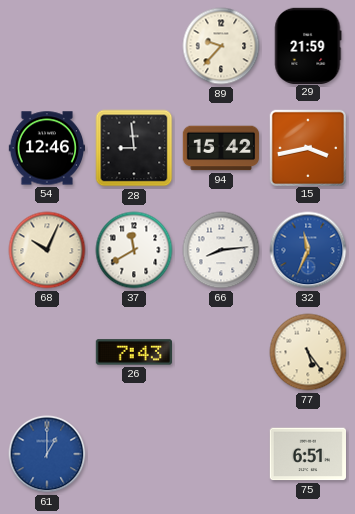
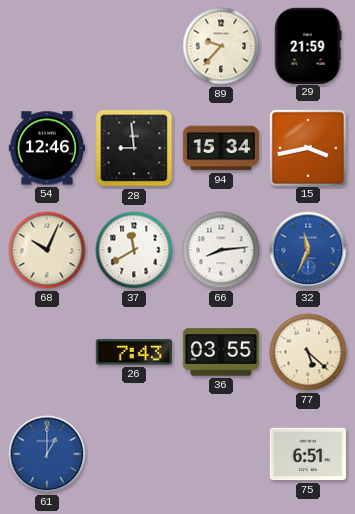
94: 15:42 -> 15:34 (220, 148)
36: none -> 03:55 (220, 352)
77: 5:24 -> 5:22 (308, 352)
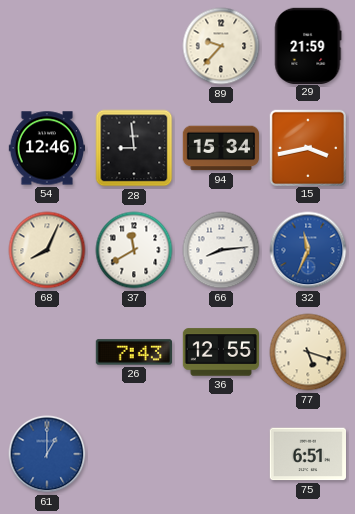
68: 10:04 -> 8:04 (47, 250)
36: 03:55 -> 12:55 (220, 352)
77: 5:22 -> 5:18 (308, 352)
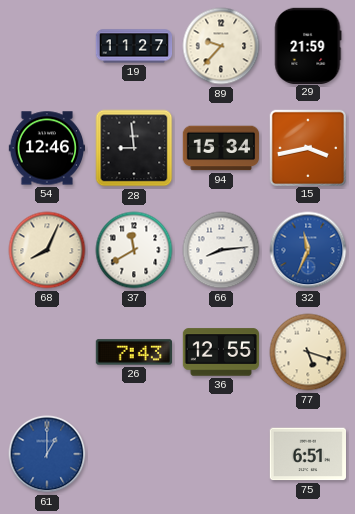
19: none -> 11:27 (134, 46)
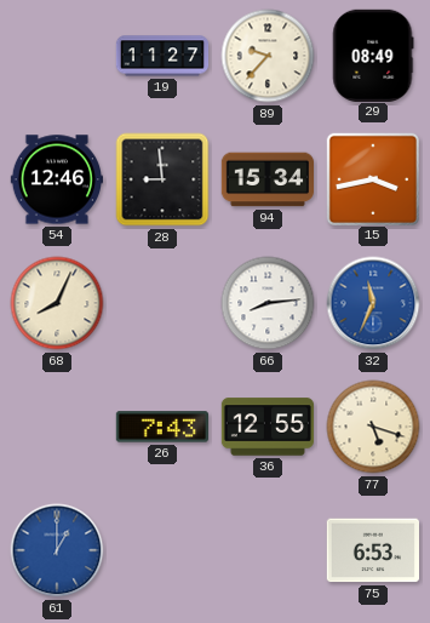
29: 21:59 -> 08:49 (373, 55)
37: 11:40 -> none (134, 250)
75: 6:51 -> 6:53 (372, 550)
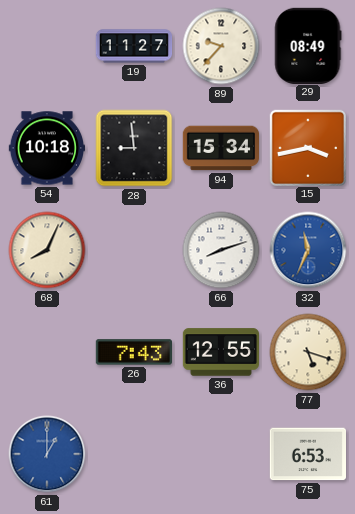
54: 12:46 -> 10:18 (46, 148)
66: 8:14 -> 8:12 (221, 250)
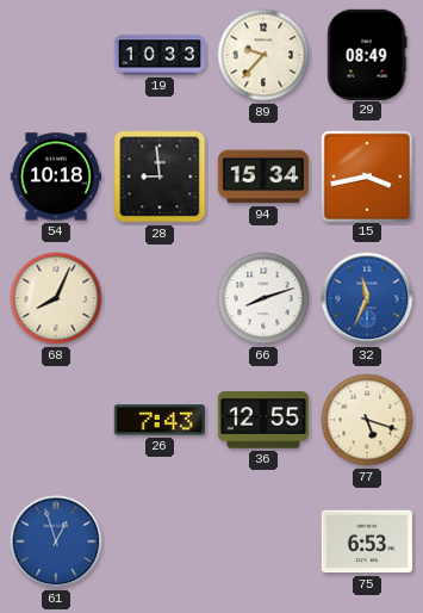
19: 11:27 -> 10:33 (160, 55)
61: 1:00 -> 12:57 (56, 541)
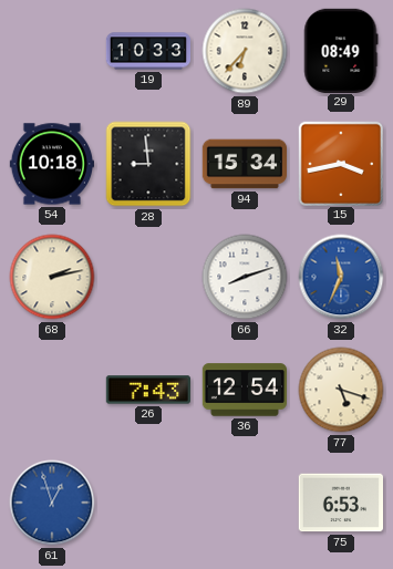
89: 9:37 -> 6:37 (245, 51)
68: 8:04 -> 2:13 (52, 277)
36: 12:55 -> 12:54 (244, 390)
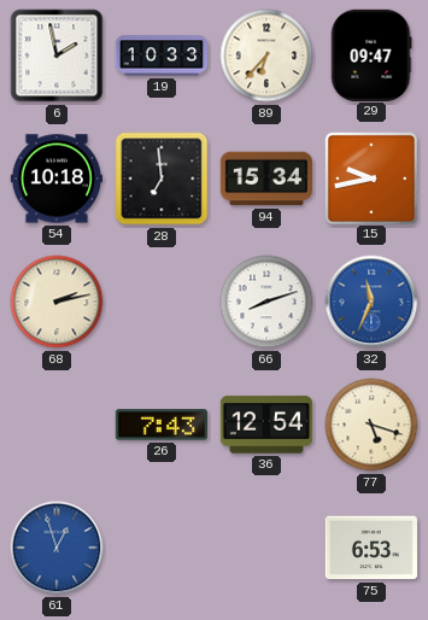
6: none -> 1:58 (57, 55)
29: 08:49 -> 09:47 (371, 54)
28: 8:59 -> 6:59 (162, 179)
15: 3:43 -> 9:43 (370, 177)
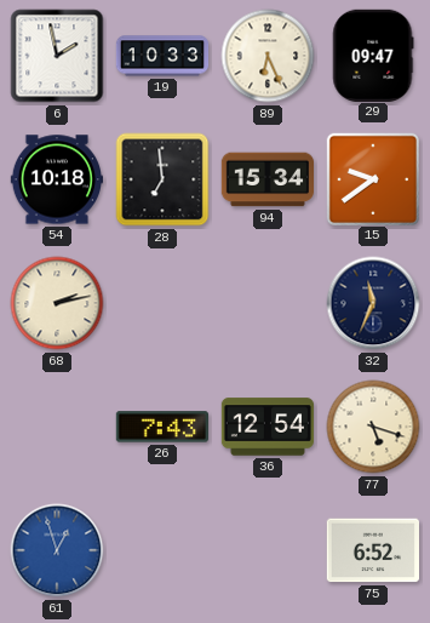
89: 6:37 -> 6:26 (268, 56)
15: 9:43 -> 9:39 (372, 178)
66: 8:12 -> none (266, 302)
32 dial: blue -> navy (373, 303)
75: 6:53 -> 6:52 (372, 550)
